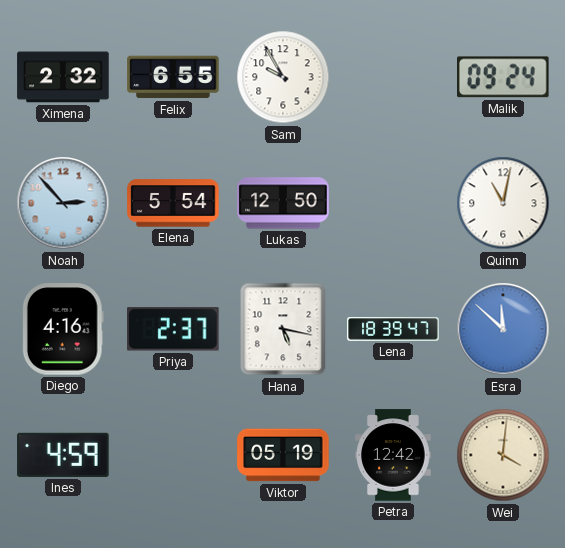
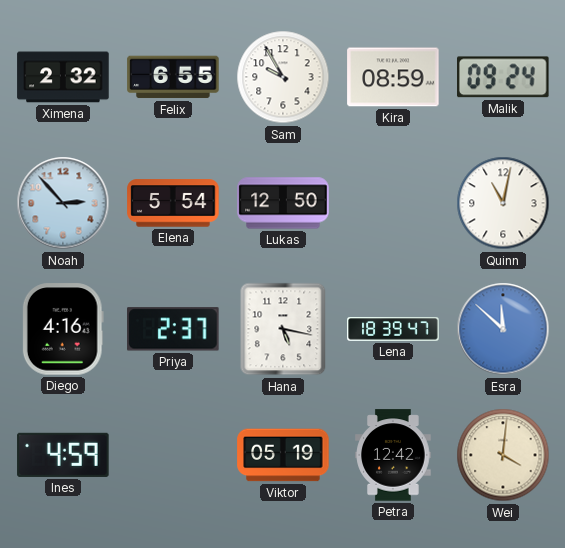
Kira: none -> 08:59 (393, 77)
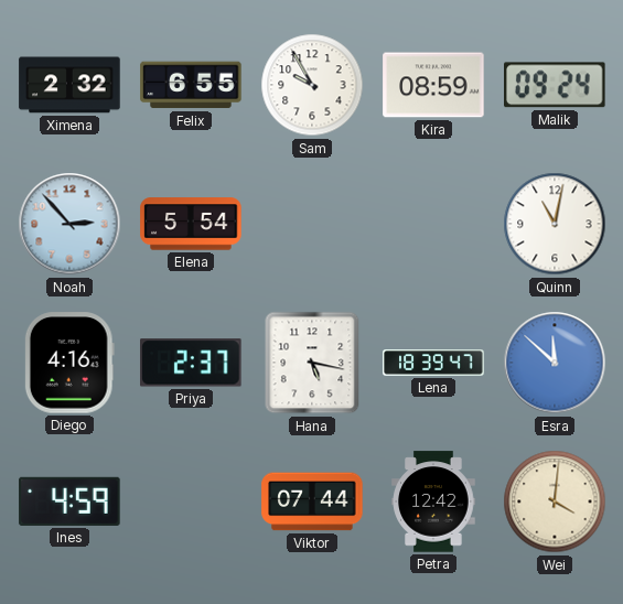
Lukas: 12:50 -> none (283, 203)
Viktor: 05:19 -> 07:44 (312, 501)
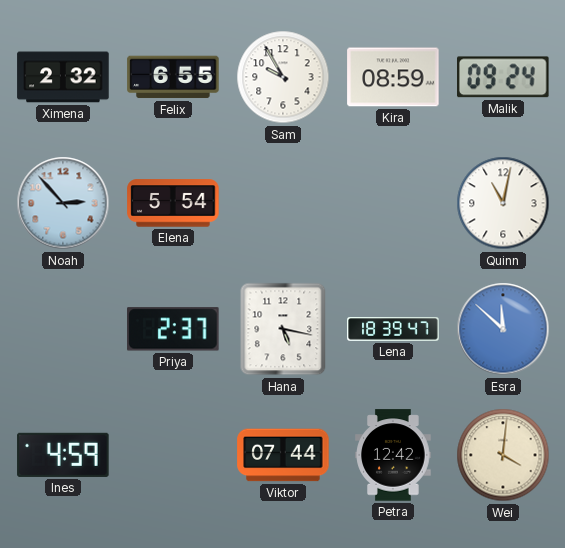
Diego: 4:16 -> none (69, 363)
